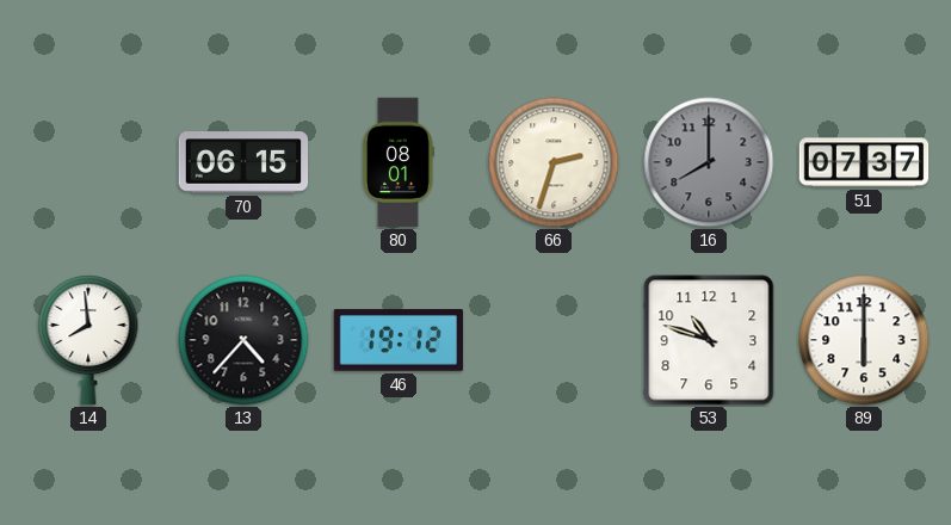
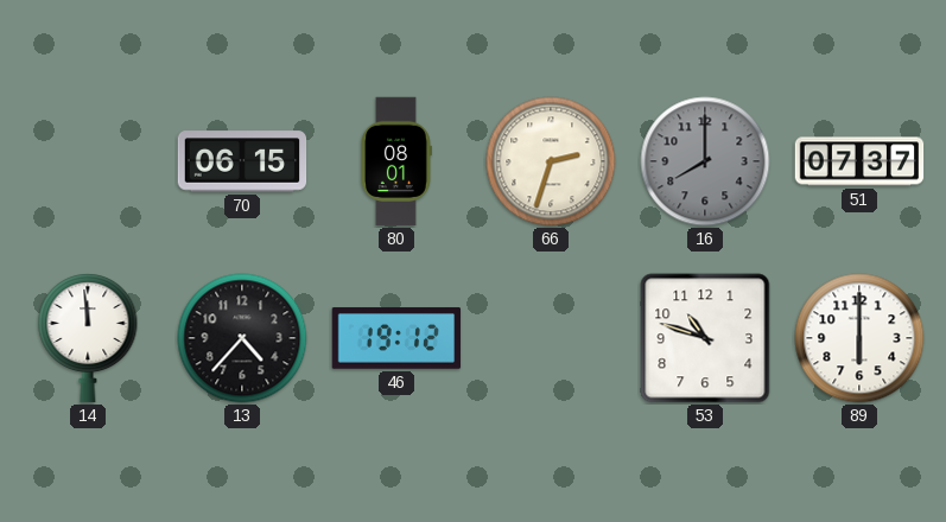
14: 7:59 -> 11:59 (88, 339)
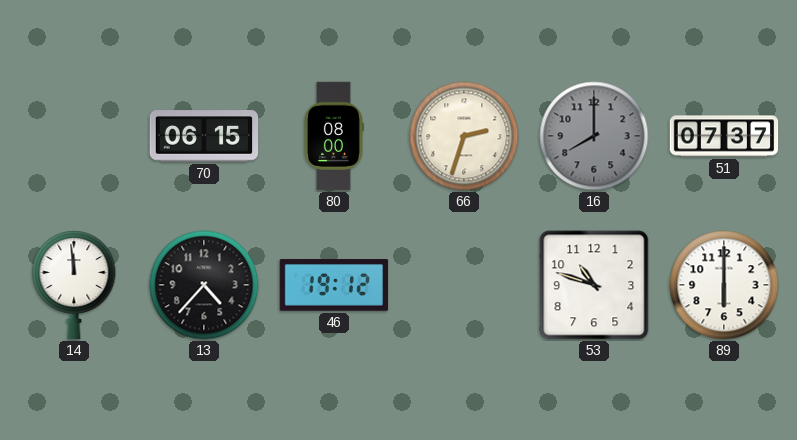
80: 08:01 -> 08:00 (334, 136)
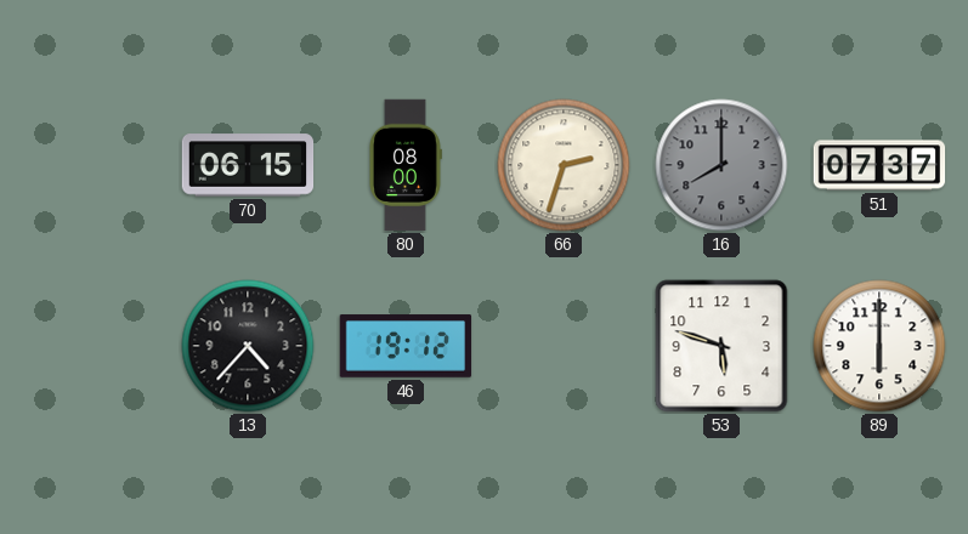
14: 11:59 -> none (74, 286)
53: 10:48 -> 5:48 (721, 346)
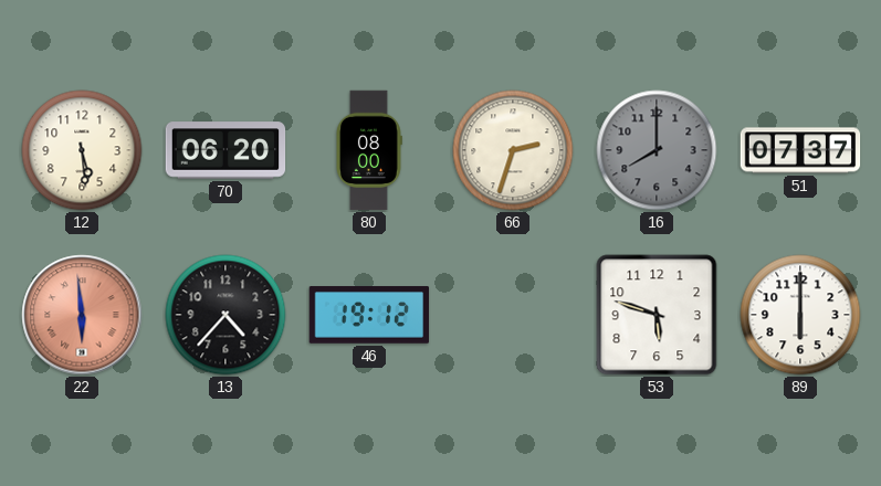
12: none -> 5:29 (82, 150)
70: 06:15 -> 06:20 (226, 150)
22: none -> 5:59 (82, 315)
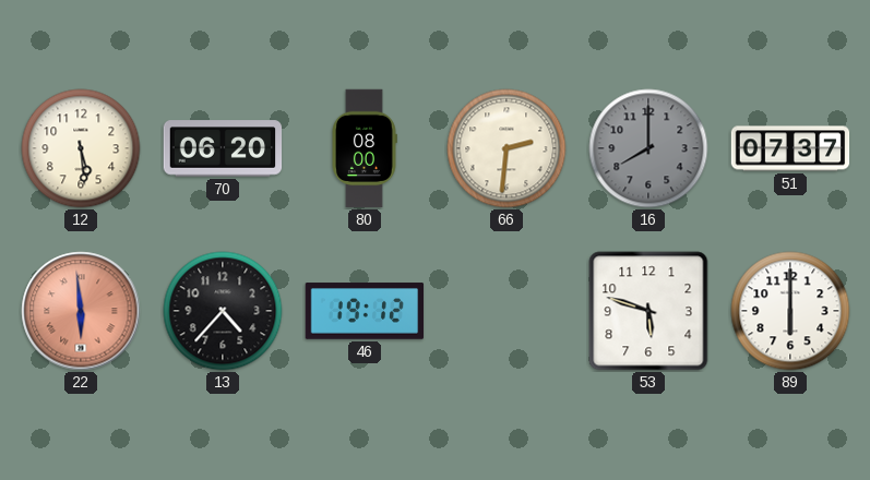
66: 2:33 -> 2:31 (506, 148)
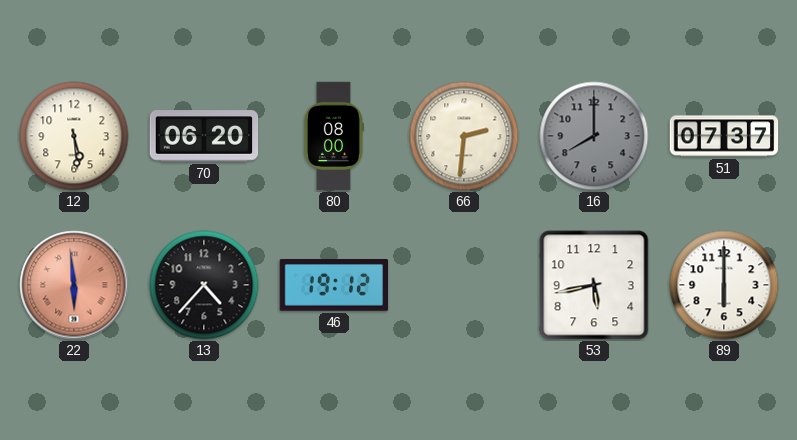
53: 5:48 -> 5:43 (594, 285)
